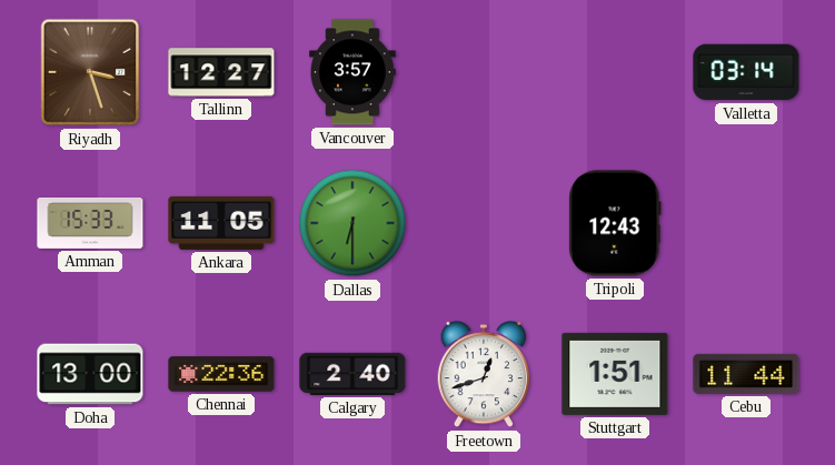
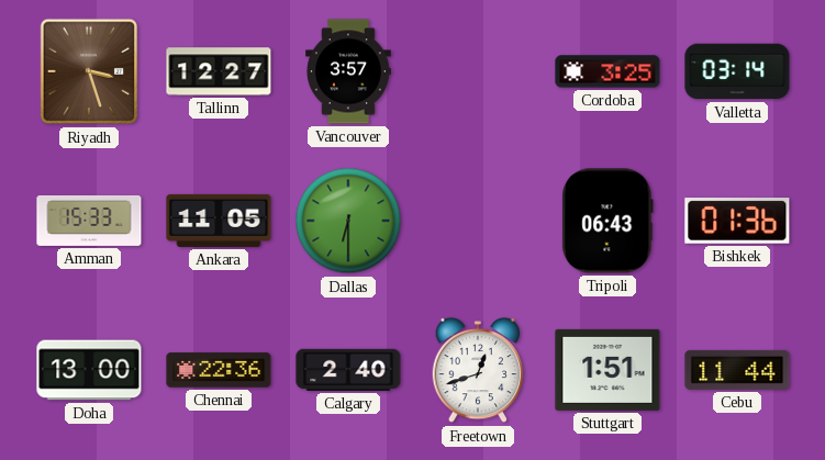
Cordoba: none -> 3:25 (607, 71)
Tripoli: 12:43 -> 06:43 (607, 221)
Bishkek: none -> 01:36 (737, 221)
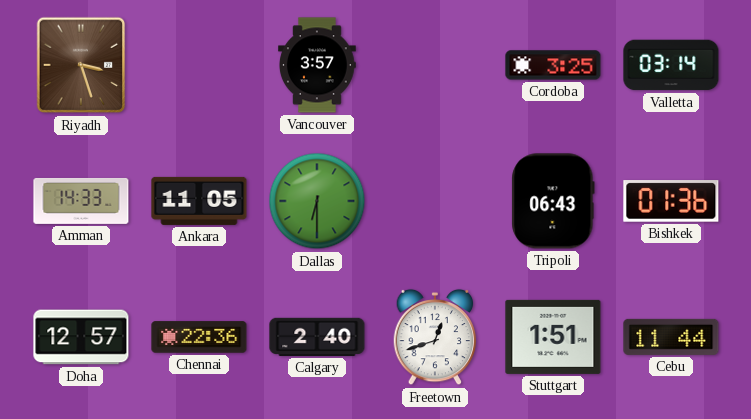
Tallinn: 12:27 -> none (219, 71)
Amman: 15:33 -> 14:33 (81, 201)
Doha: 13:00 -> 12:57 (81, 337)
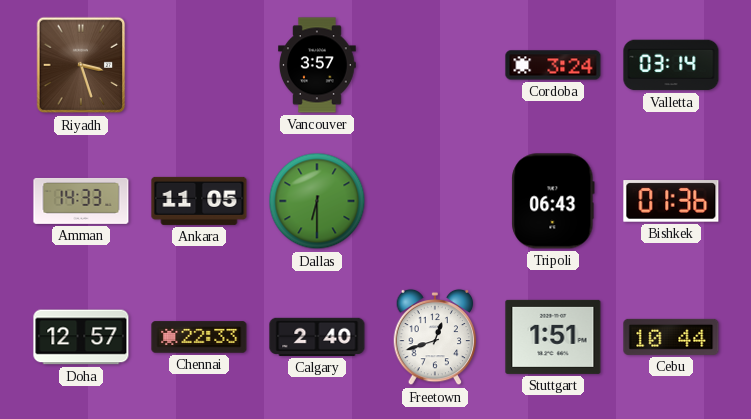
Cordoba: 3:25 -> 3:24 (553, 65)
Chennai: 22:36 -> 22:33 (199, 337)
Cebu: 11:44 -> 10:44 (671, 337)
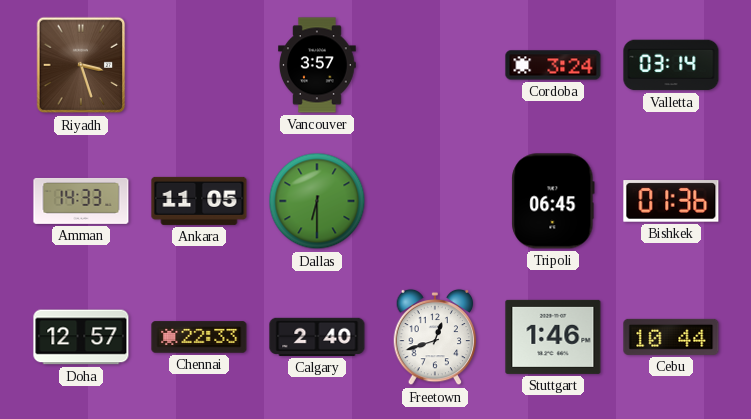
Tripoli: 06:43 -> 06:45 (553, 201)
Stuttgart: 1:51 -> 1:46 (553, 337)
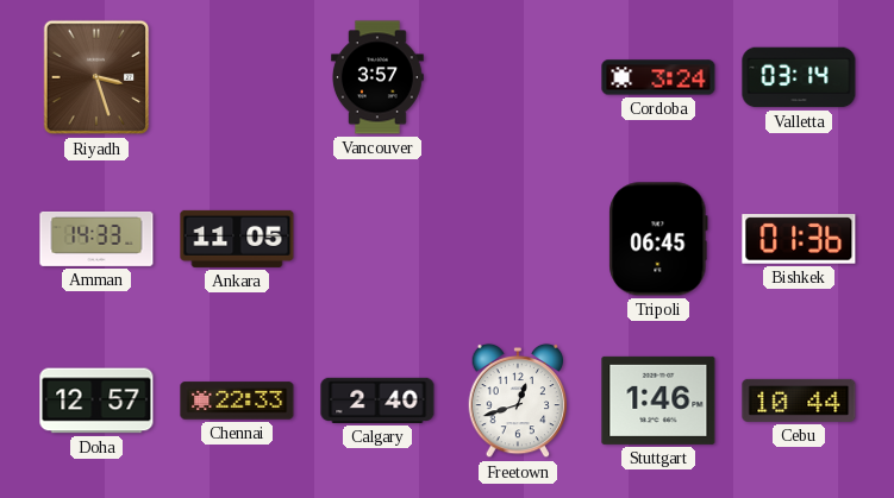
Dallas: 6:30 -> none (317, 201)
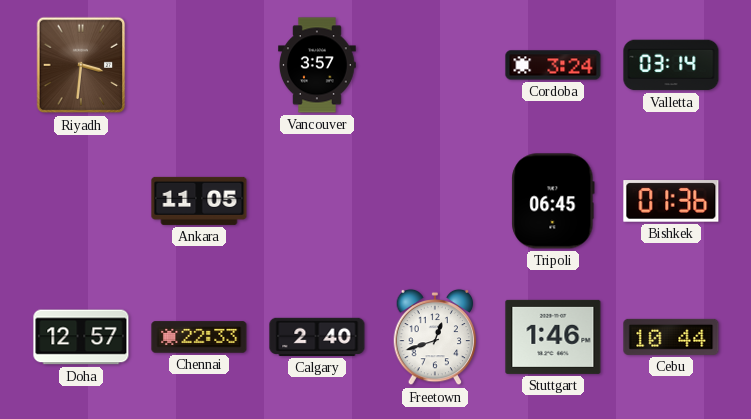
Riyadh: 3:27 -> 3:31 (81, 65)
Amman: 14:33 -> none (96, 239)
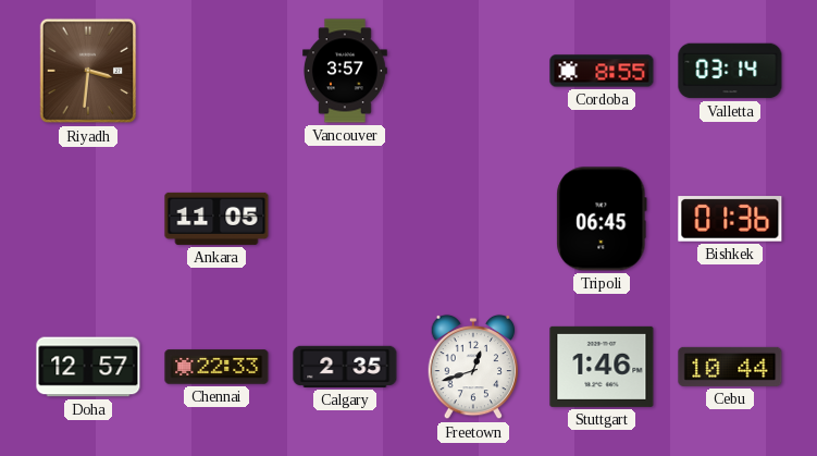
Cordoba: 3:24 -> 8:55 (602, 71)
Calgary: 2:40 -> 2:35 (345, 367)
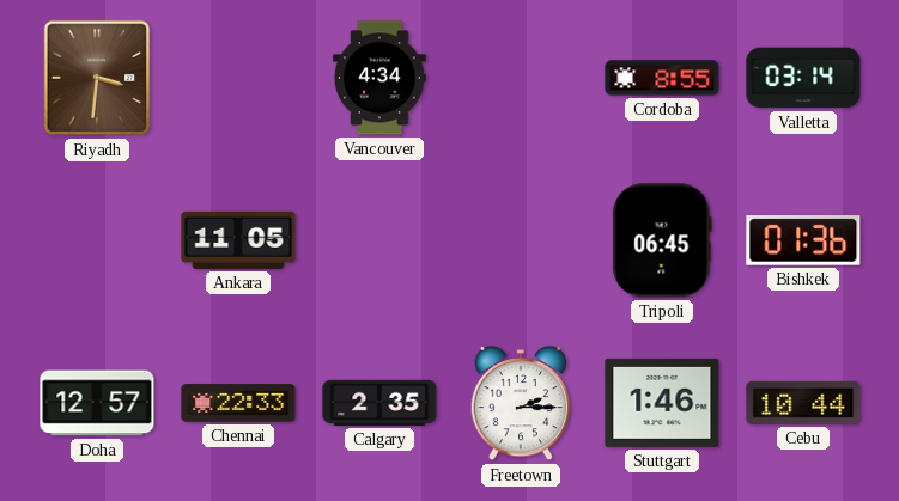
Vancouver: 3:57 -> 4:34 (381, 78)
Freetown: 12:42 -> 2:15 (521, 403)
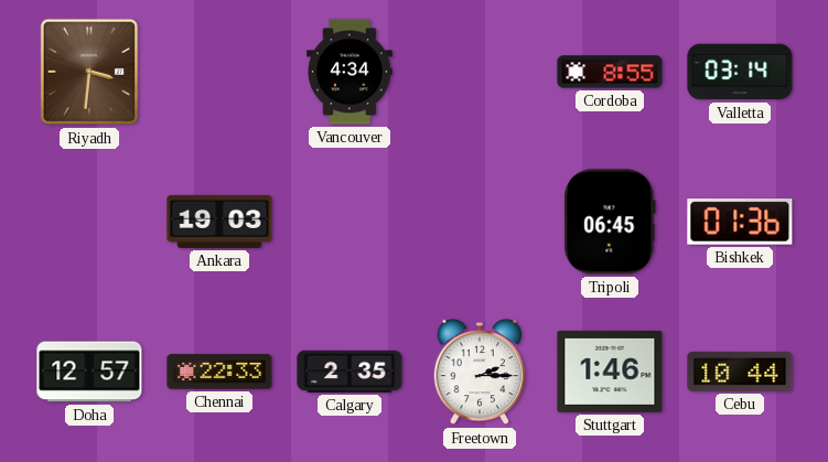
Ankara: 11:05 -> 19:03 (219, 222)
